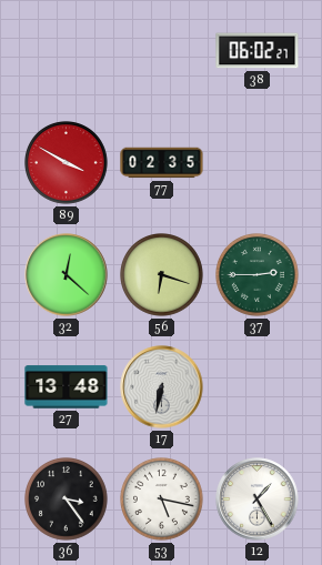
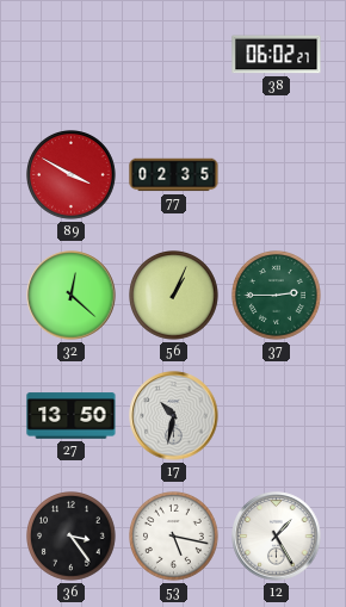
56: 6:18 -> 1:04 (174, 296)
27: 13:48 -> 13:50 (72, 416)
17: 6:32 -> 10:32 (174, 416)
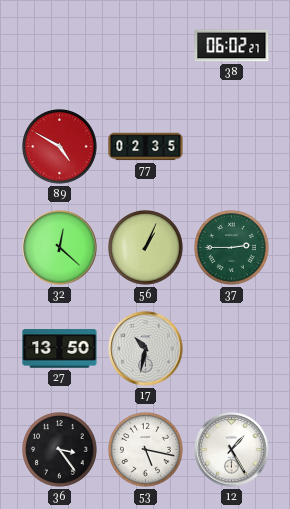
89: 3:50 -> 4:50 (60, 147)
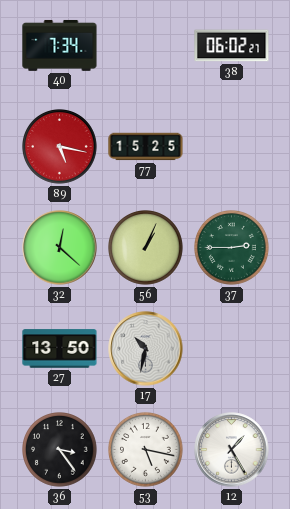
40: none -> 7:34 (60, 45)
89: 4:50 -> 5:17 (60, 147)
77: 02:35 -> 15:25 (146, 147)
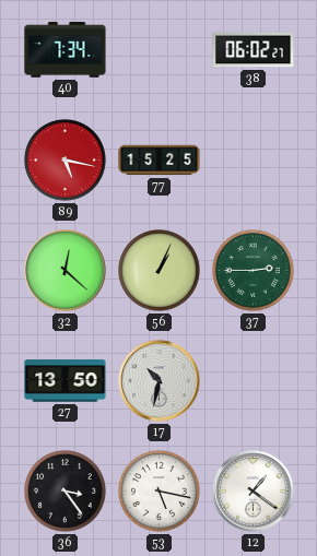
12: 1:25 -> 1:21 (254, 492)
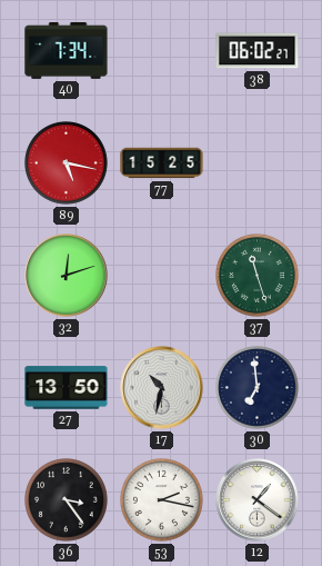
32: 12:22 -> 12:12 (67, 276)
56: 1:04 -> none (160, 271)
37: 2:45 -> 11:27 (258, 276)
30: none -> 6:59 (258, 388)
53: 5:17 -> 2:17 (162, 500)
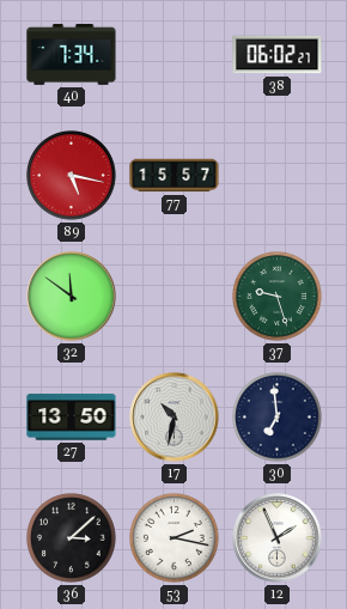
77: 15:25 -> 15:57 (175, 176)
32: 12:12 -> 11:51 (72, 297)
37: 11:27 -> 9:27 (278, 297)
36: 3:24 -> 3:08 (72, 538)
12: 1:21 -> 1:56 (278, 538)
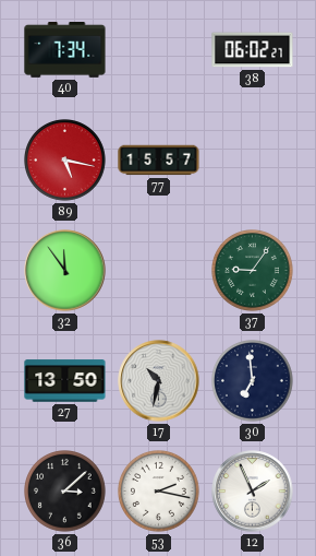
32: 11:51 -> 11:54 (65, 271)
37: 9:27 -> 9:06 (253, 271)
